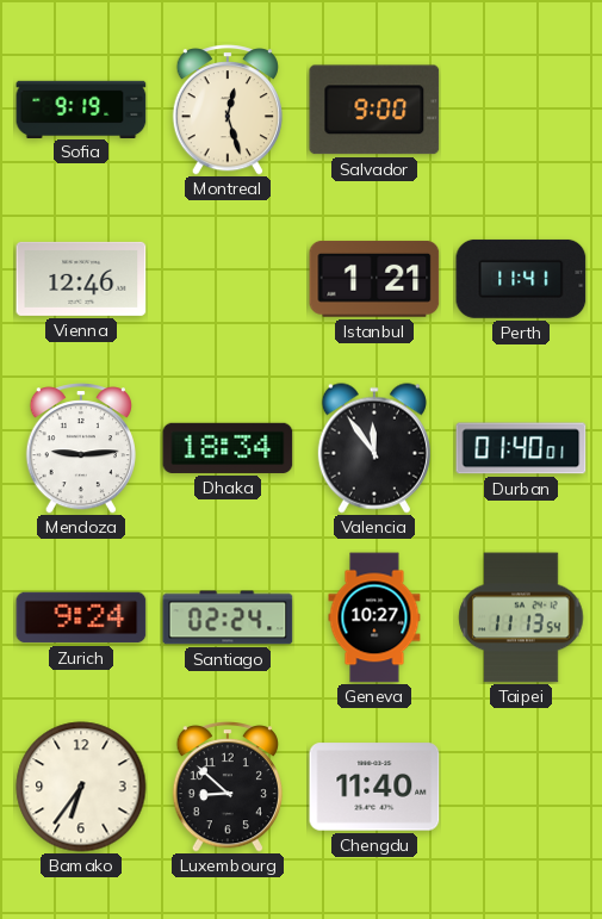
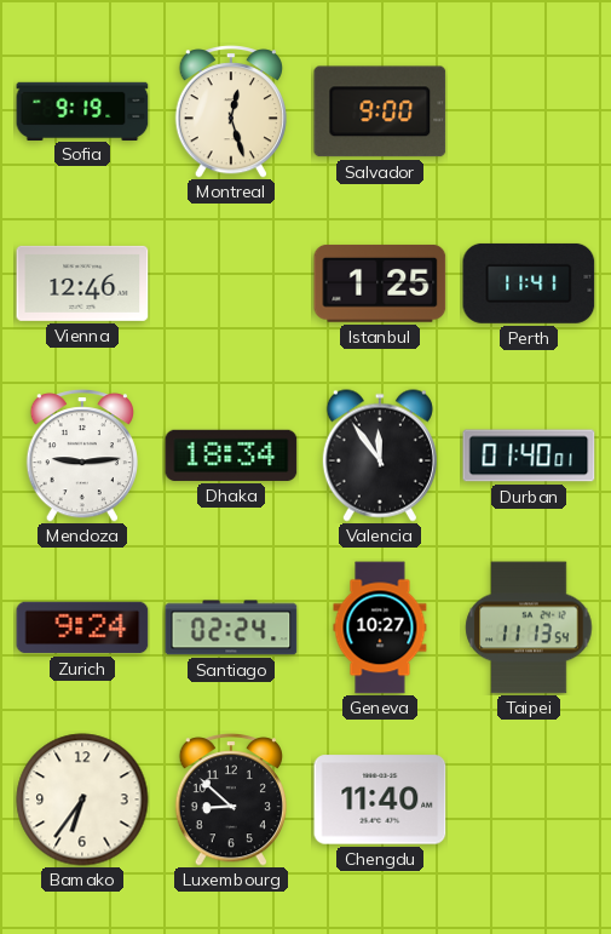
Istanbul: 1:21 -> 1:25 (380, 283)
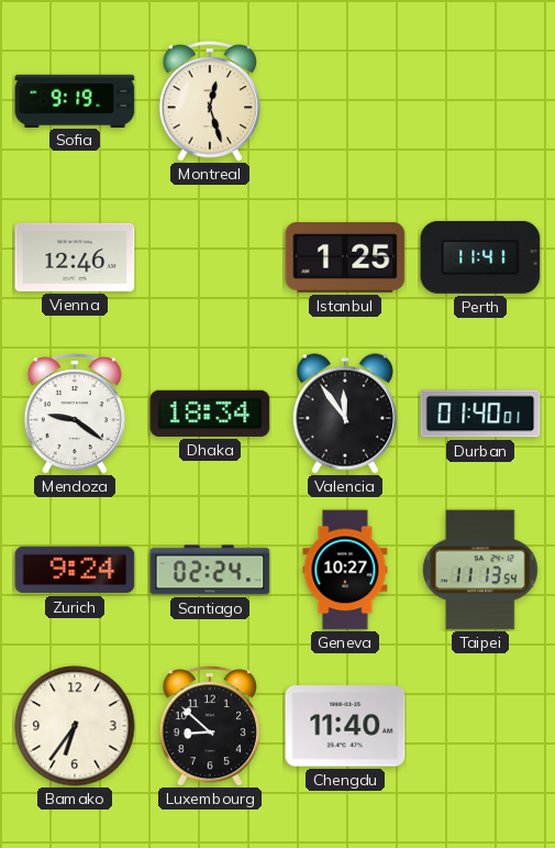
Salvador: 9:00 -> none (380, 111)
Mendoza: 9:14 -> 9:21 (74, 414)
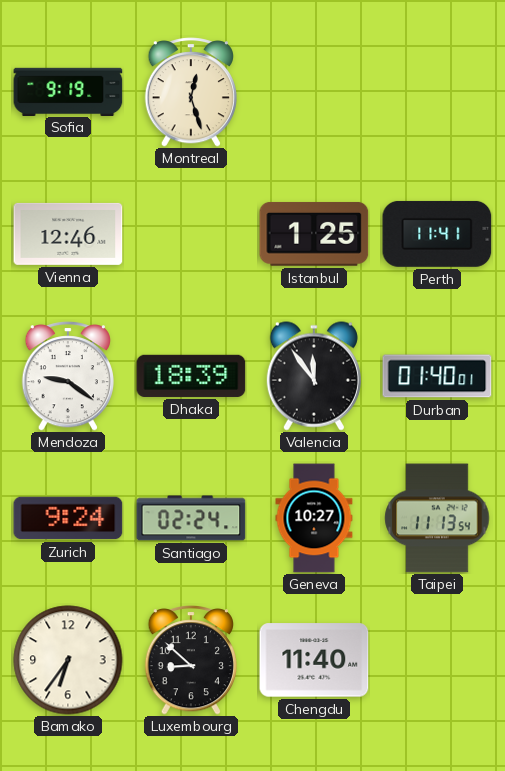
Dhaka: 18:34 -> 18:39 (191, 376)
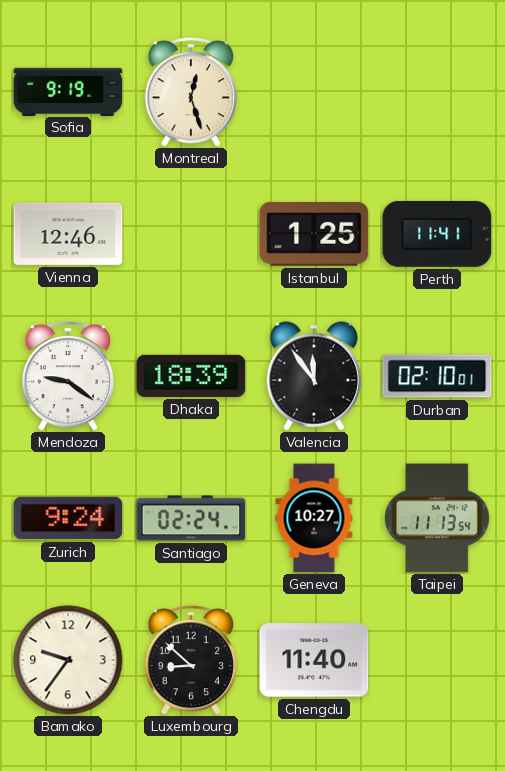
Durban: 01:40 -> 02:10 (437, 376)
Bamako: 6:36 -> 9:36 (68, 660)
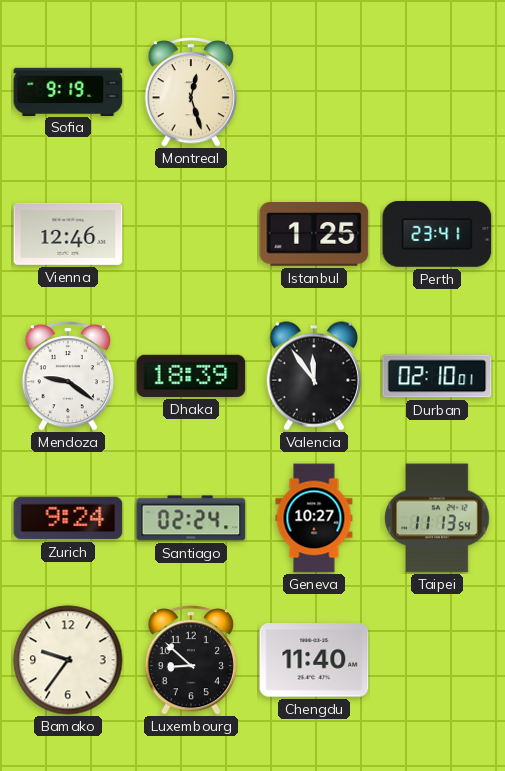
Perth: 11:41 -> 23:41 (437, 234)
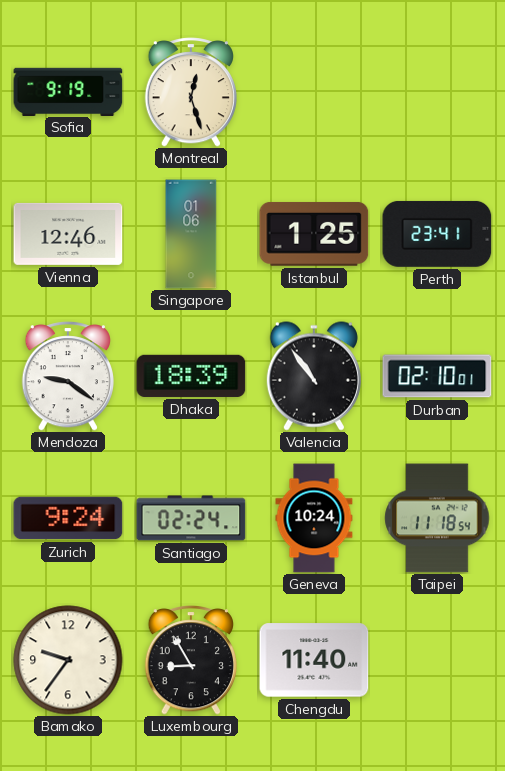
Singapore: none -> 01:06 (191, 234)
Valencia: 11:54 -> 10:54 (314, 376)
Geneva: 10:27 -> 10:24 (314, 518)
Taipei: 11:13 -> 11:18 (437, 518)
Luxembourg: 8:52 -> 8:55 (190, 660)
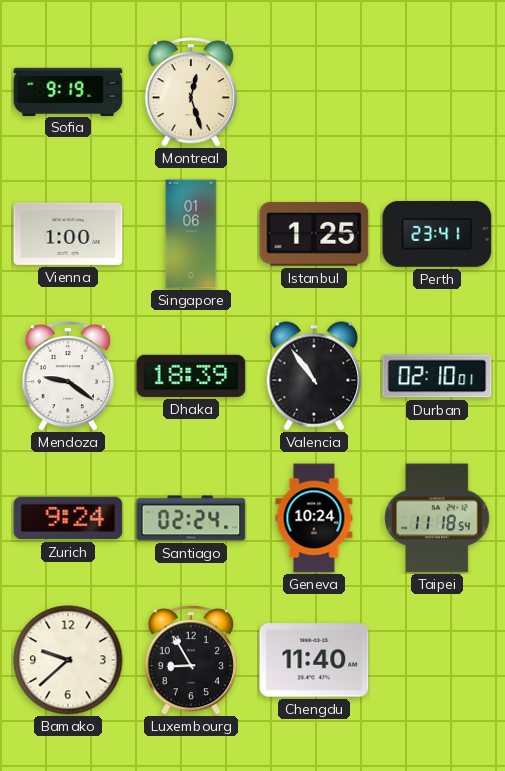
Vienna: 12:46 -> 1:00 (68, 234)
Bamako: 9:36 -> 9:38 (68, 660)
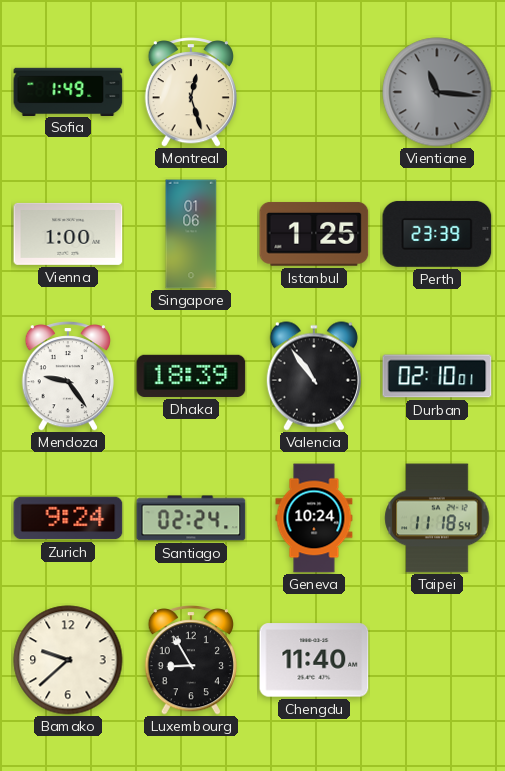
Sofia: 9:19 -> 1:49 (68, 91)
Vientiane: none -> 11:16 (437, 92)
Perth: 23:41 -> 23:39 (437, 234)
Mendoza: 9:21 -> 9:24 (67, 376)
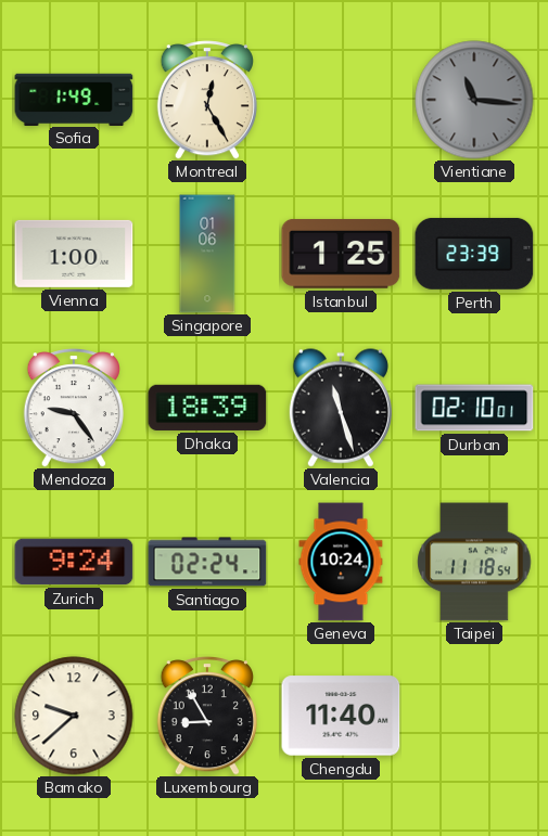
Montreal: 12:27 -> 12:25 (206, 100)
Valencia: 10:54 -> 11:27 (341, 408)
